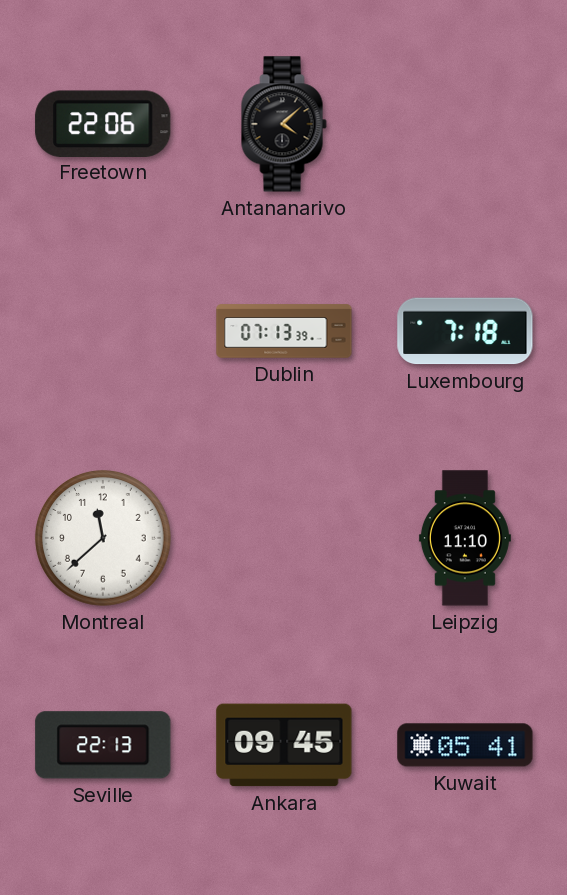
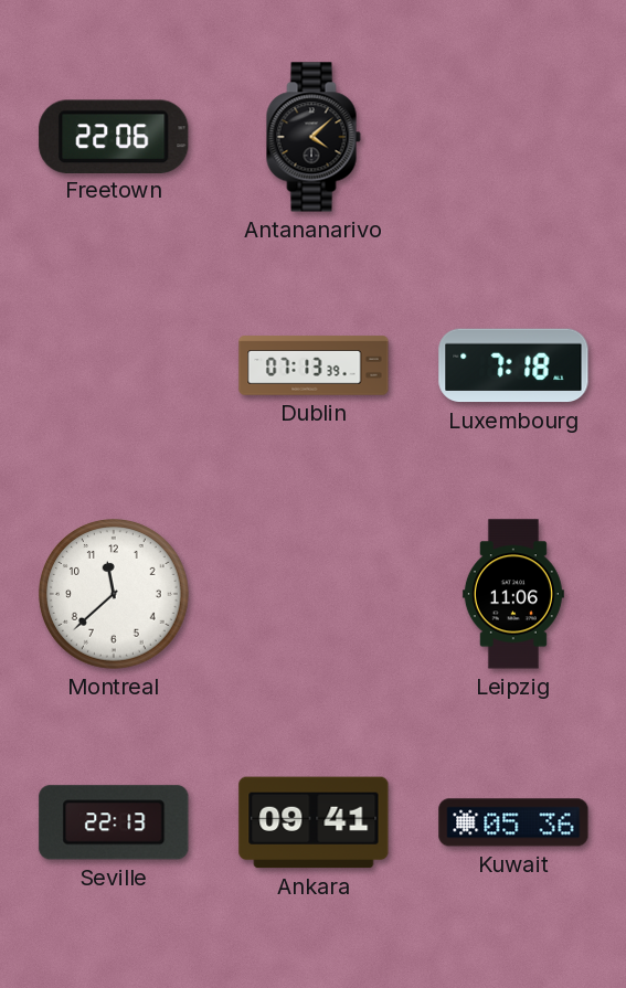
Leipzig: 11:10 -> 11:06 (513, 594)
Ankara: 09:45 -> 09:41 (314, 822)
Kuwait: 05:41 -> 05:36 (513, 822)
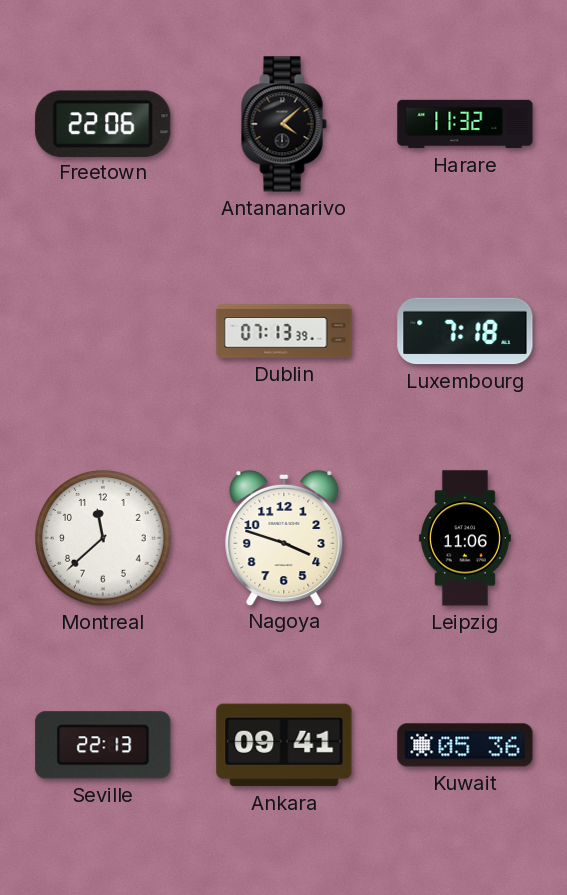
Harare: none -> 11:32 (465, 124)
Nagoya: none -> 3:48 (284, 537)
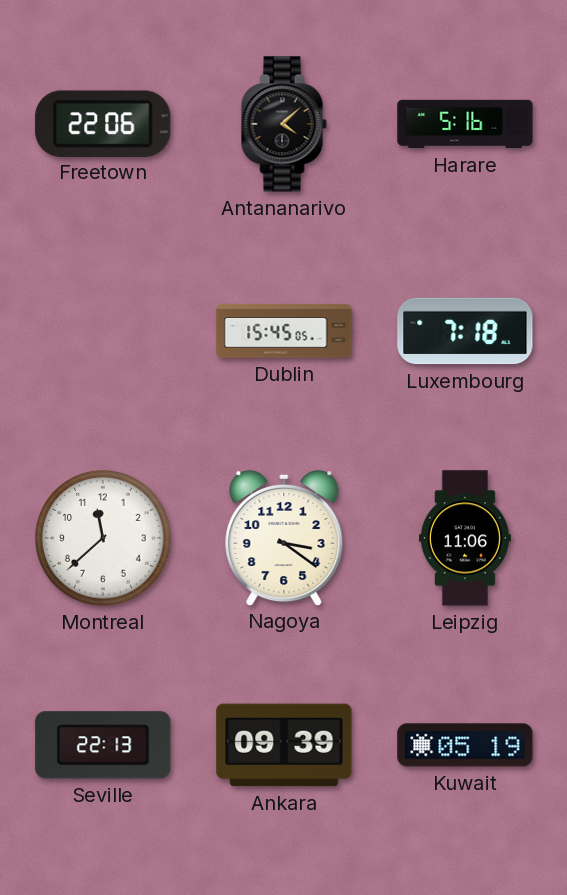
Harare: 11:32 -> 5:16 (465, 124)
Dublin: 07:13 -> 15:45 (284, 331)
Nagoya: 3:48 -> 3:21 (284, 537)
Ankara: 09:41 -> 09:39 (284, 745)
Kuwait: 05:36 -> 05:19 (465, 745)
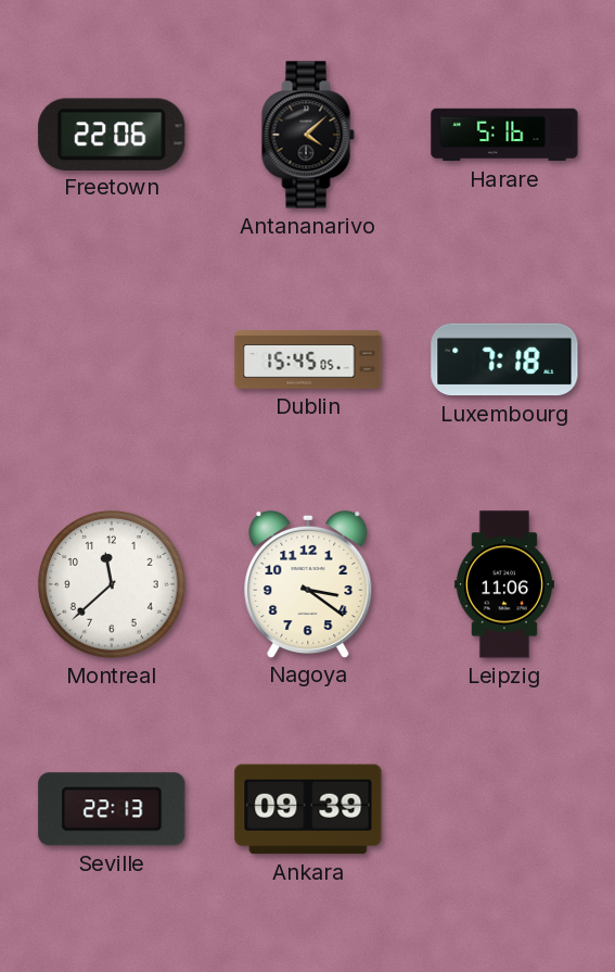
Kuwait: 05:19 -> none (465, 745)
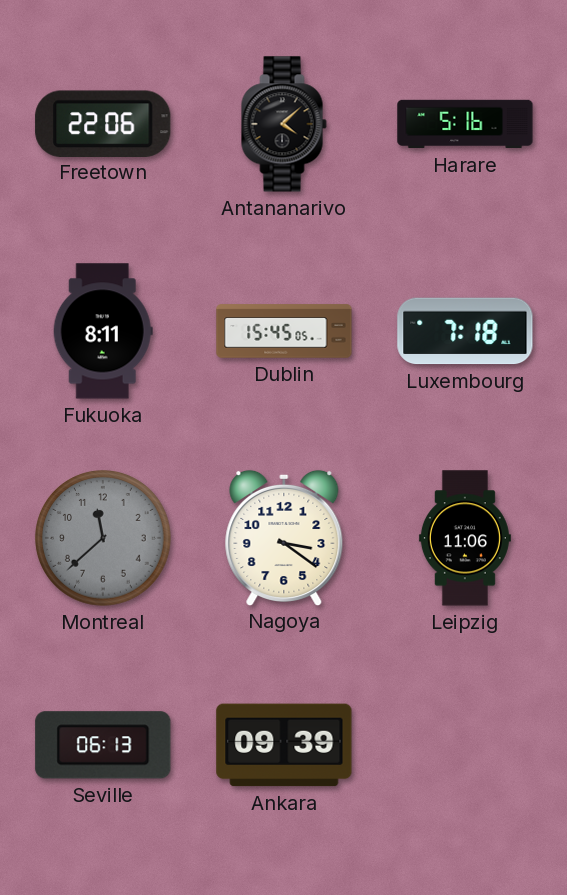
Fukuoka: none -> 8:11 (103, 331)
Montreal dial: white -> grey (104, 539)
Seville: 22:13 -> 06:13 (103, 745)
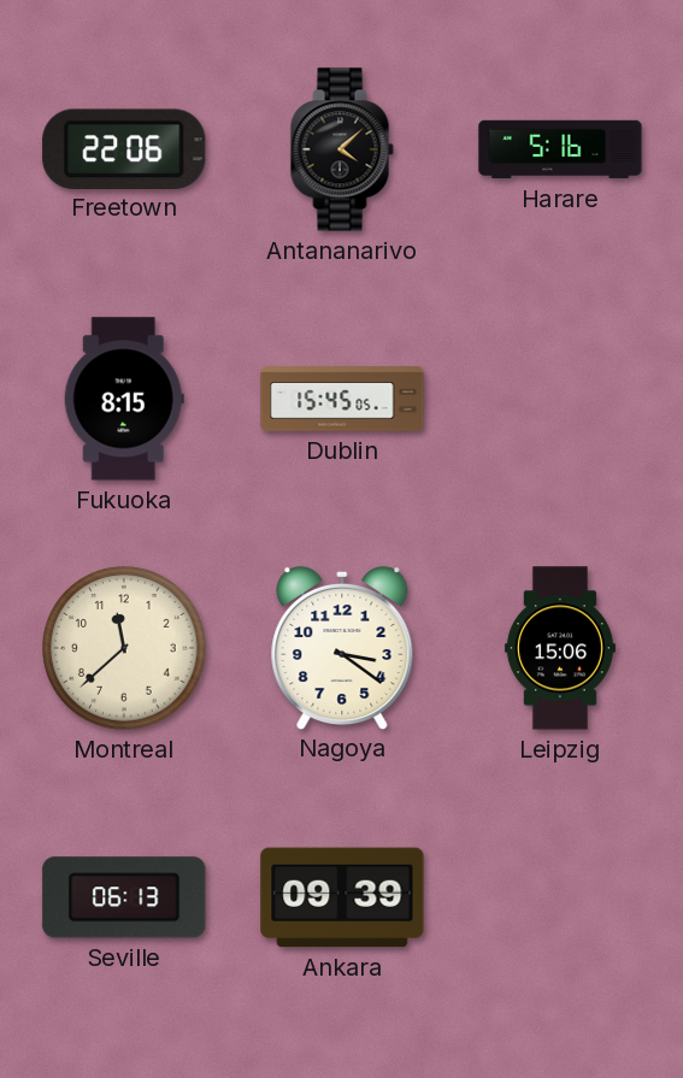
Fukuoka: 8:11 -> 8:15 (124, 399)
Luxembourg: 7:18 -> none (465, 331)
Montreal dial: grey -> cream (125, 649)
Leipzig: 11:06 -> 15:06 (560, 648)
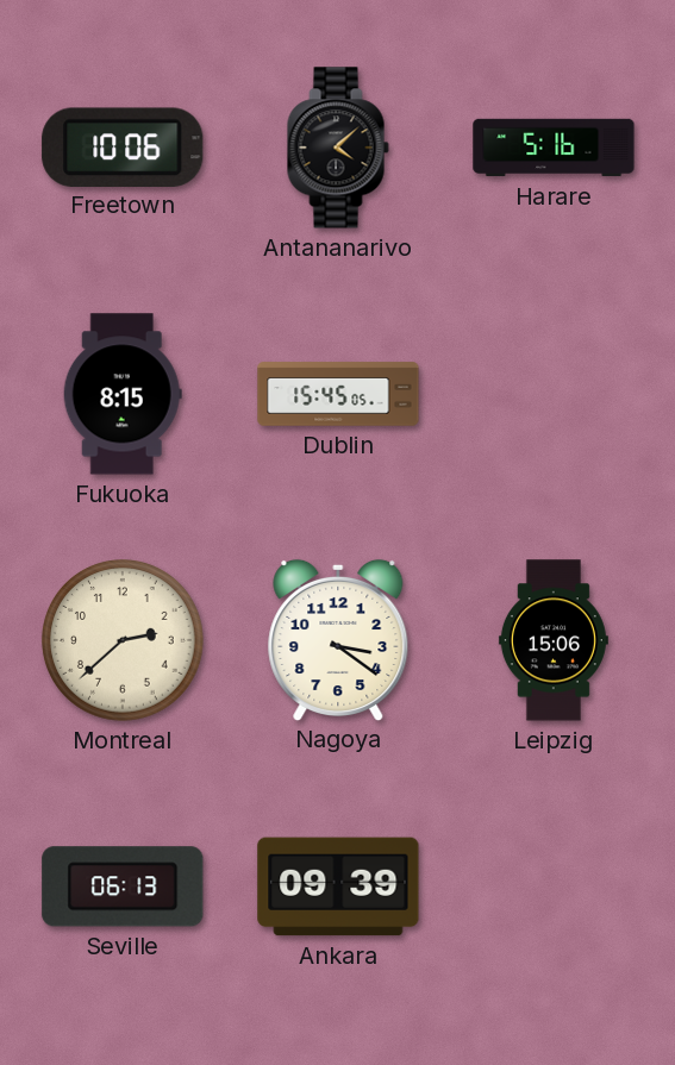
Freetown: 22:06 -> 10:06 (123, 146)
Montreal: 11:38 -> 2:38 (124, 641)
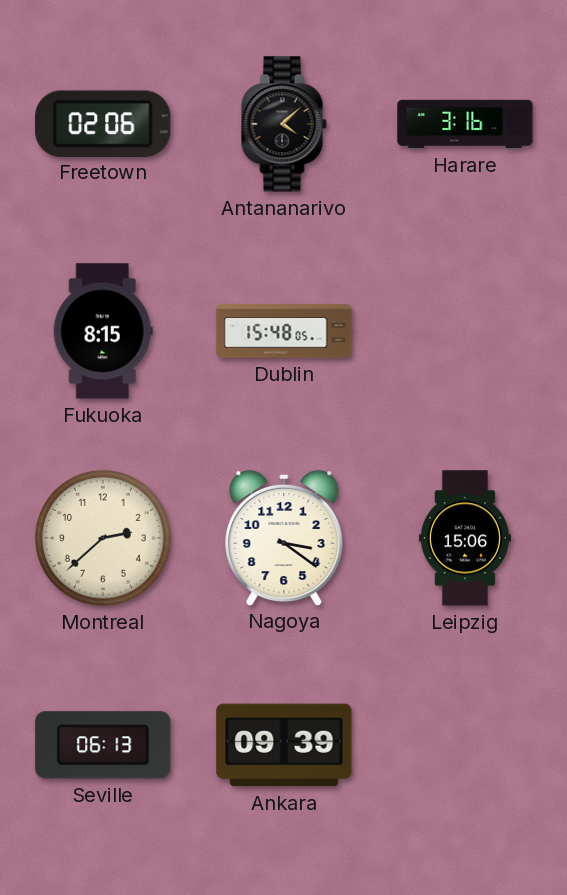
Freetown: 10:06 -> 02:06 (103, 123)
Harare: 5:16 -> 3:16 (465, 124)
Dublin: 15:45 -> 15:48 (284, 331)
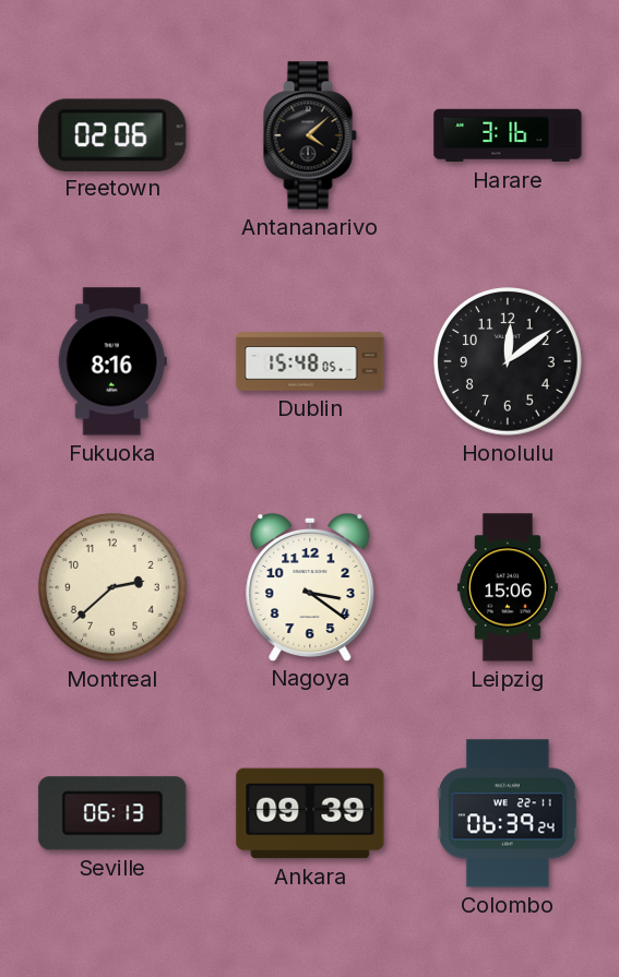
Fukuoka: 8:15 -> 8:16 (112, 361)
Honolulu: none -> 12:09 (509, 362)
Colombo: none -> 06:39 (508, 813)
